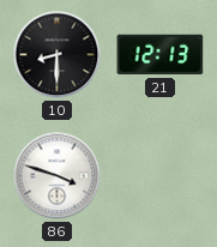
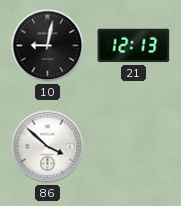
10: 8:30 -> 9:02 (48, 46)
86: 3:48 -> 3:52 (48, 147)
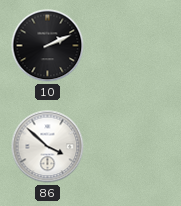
10: 9:02 -> 2:11 (48, 46)
21: 12:13 -> none (134, 46)
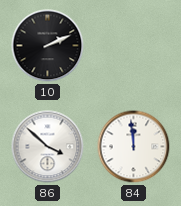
84: none -> 11:59 (134, 147)
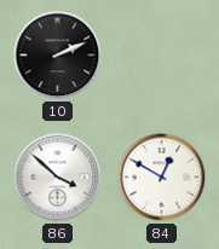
84: 11:59 -> 12:50 (162, 178)
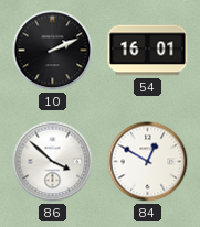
54: none -> 16:01 (148, 51)
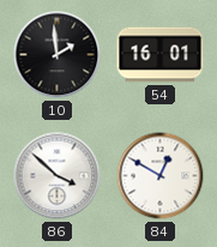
10: 2:11 -> 1:59 (58, 55)
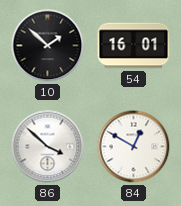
10: 1:59 -> 1:52 (48, 46)
